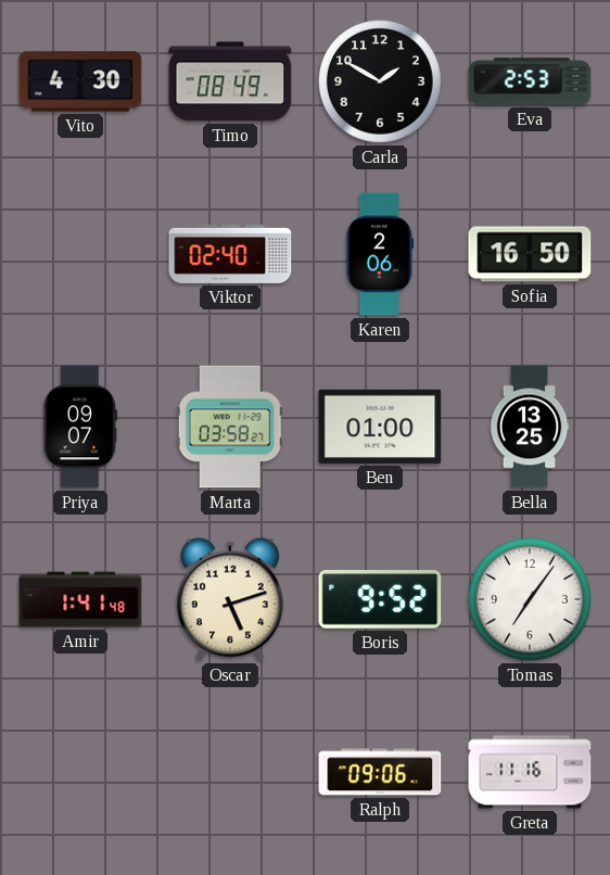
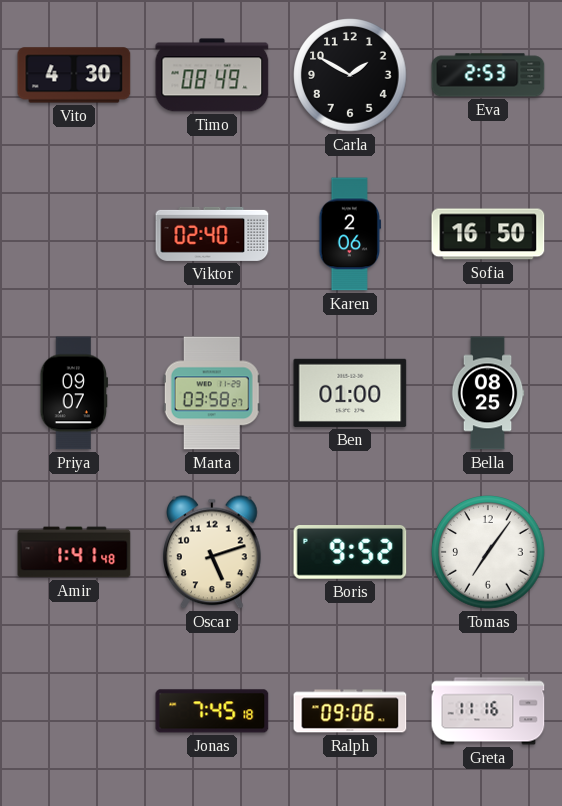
Bella: 13:25 -> 08:25 (488, 393)
Jonas: none -> 7:45 (212, 711)
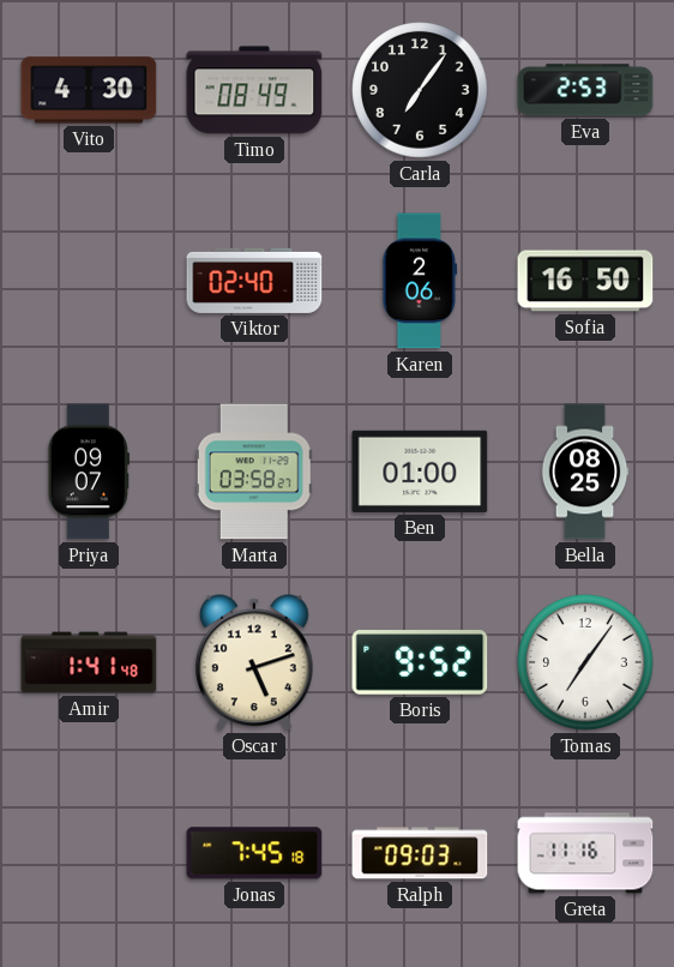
Carla: 1:50 -> 7:06 (420, 90)
Ralph: 09:06 -> 09:03 (420, 853)
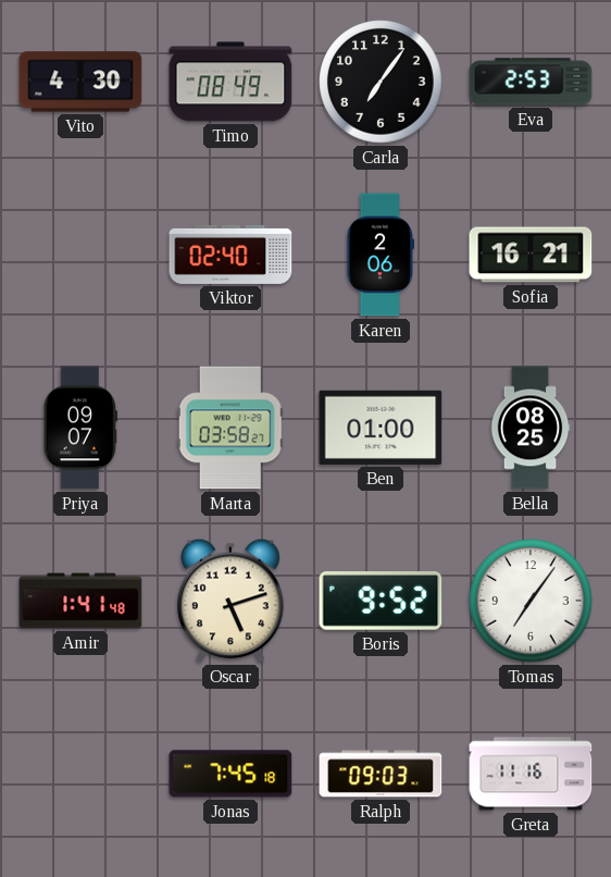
Sofia: 16:50 -> 16:21 (531, 255)
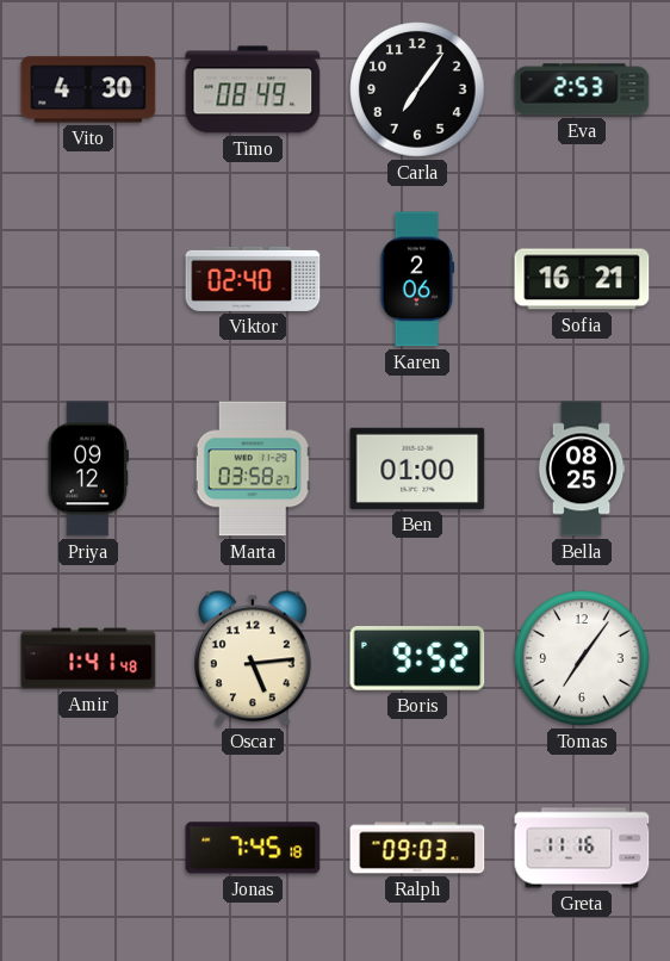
Priya: 09:07 -> 09:12 (88, 469)
Oscar: 5:12 -> 5:14 (254, 658)
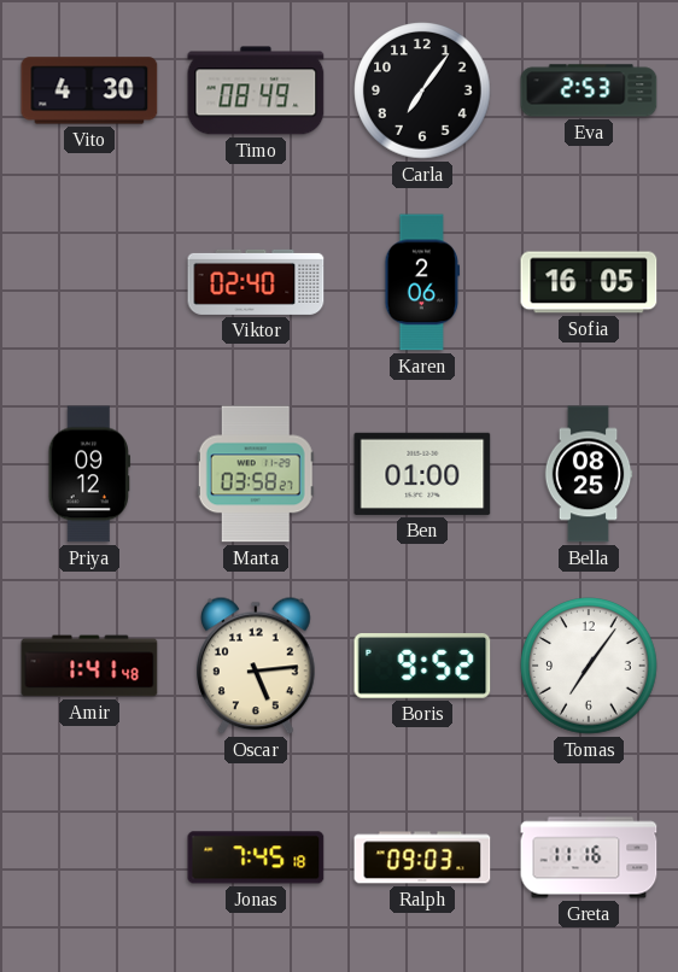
Sofia: 16:21 -> 16:05 (589, 282)
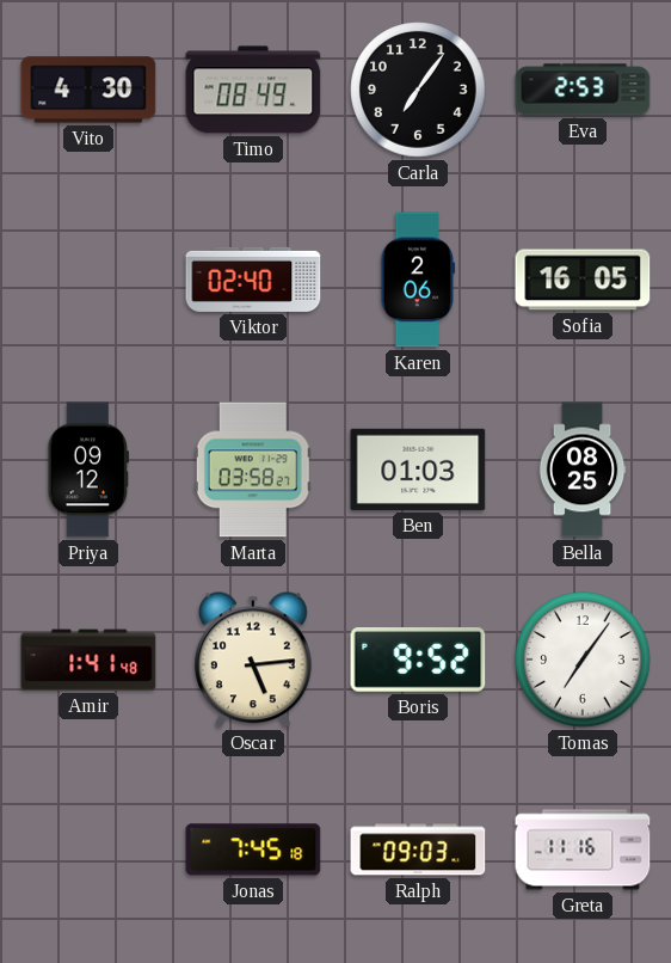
Ben: 01:00 -> 01:03 (418, 470)
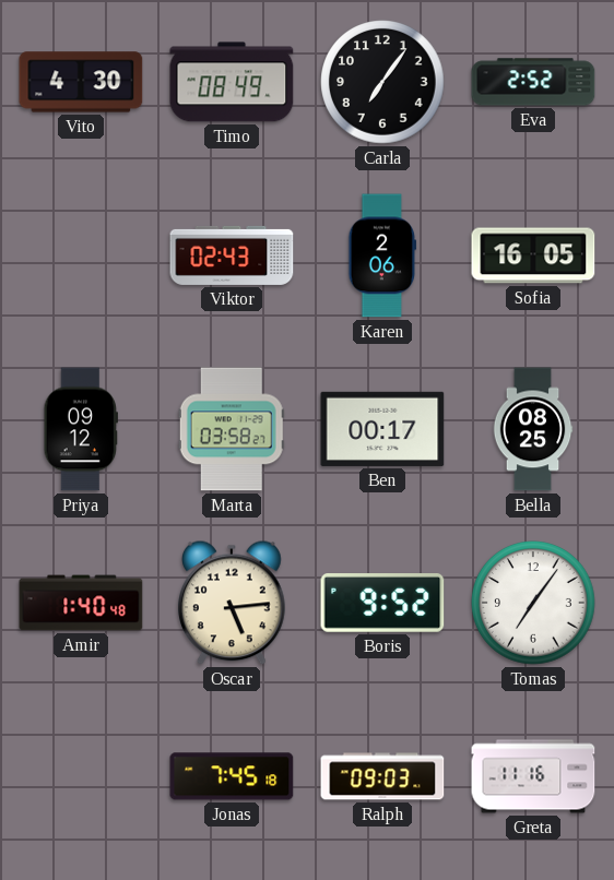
Eva: 2:53 -> 2:52 (533, 82)
Viktor: 02:40 -> 02:43 (232, 255)
Ben: 01:03 -> 00:17 (382, 429)
Amir: 1:41 -> 1:40 (81, 603)
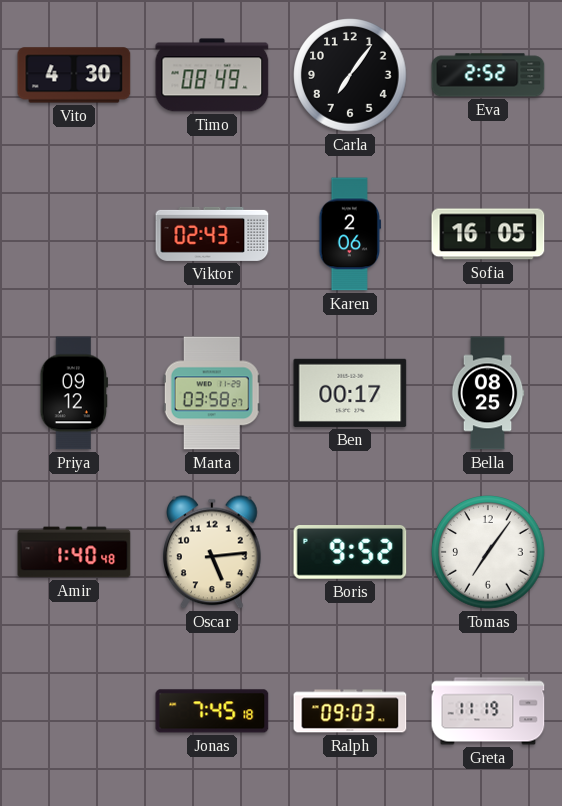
Greta: 11:16 -> 11:19 (488, 711)
